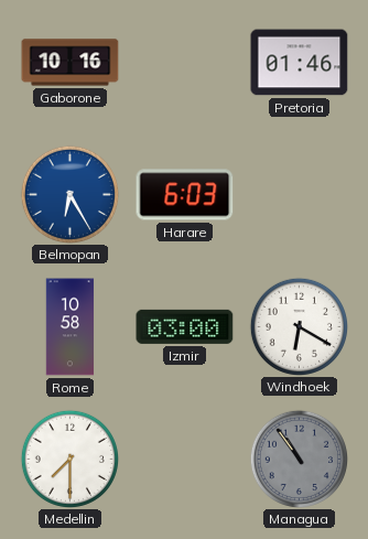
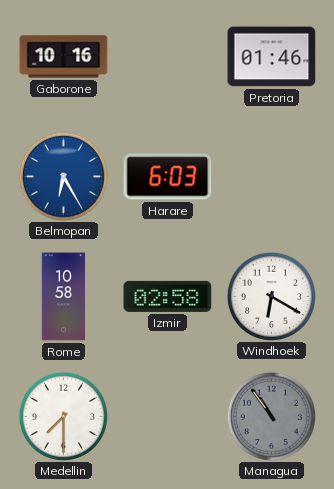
Izmir: 03:00 -> 02:58 (168, 296)
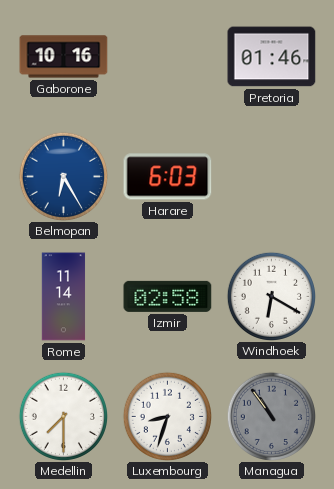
Rome: 10:58 -> 11:14 (64, 297)
Luxembourg: none -> 8:33 (167, 416)
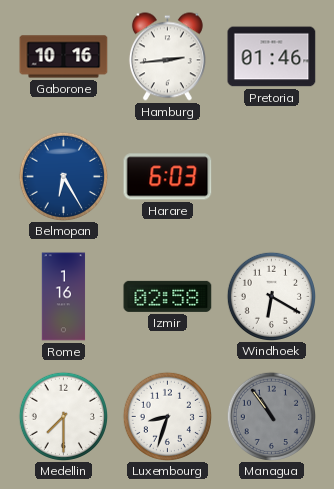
Hamburg: none -> 2:44 (167, 57)
Rome: 11:14 -> 1:16 (64, 297)
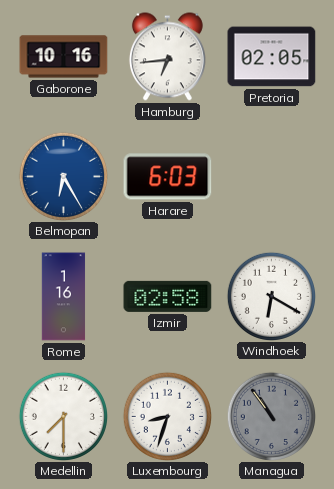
Hamburg: 2:44 -> 6:44 (167, 57)
Pretoria: 01:46 -> 02:05 (272, 57)
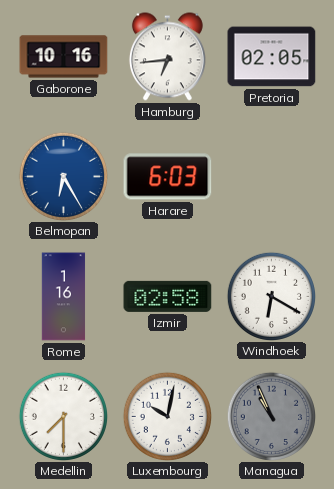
Luxembourg: 8:33 -> 10:02 (167, 416)
Managua: 10:54 -> 10:56 (271, 416)
